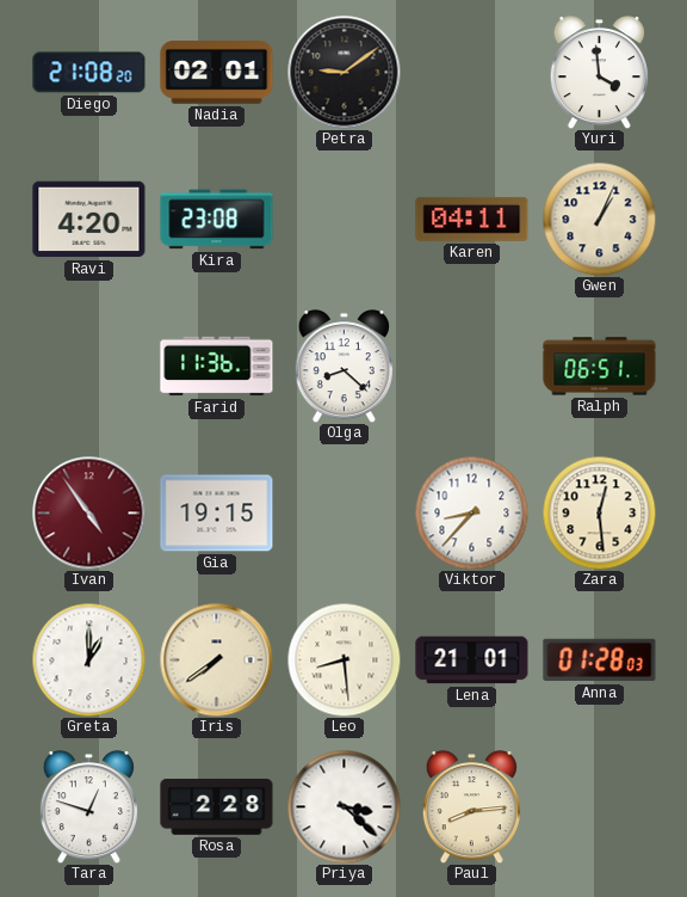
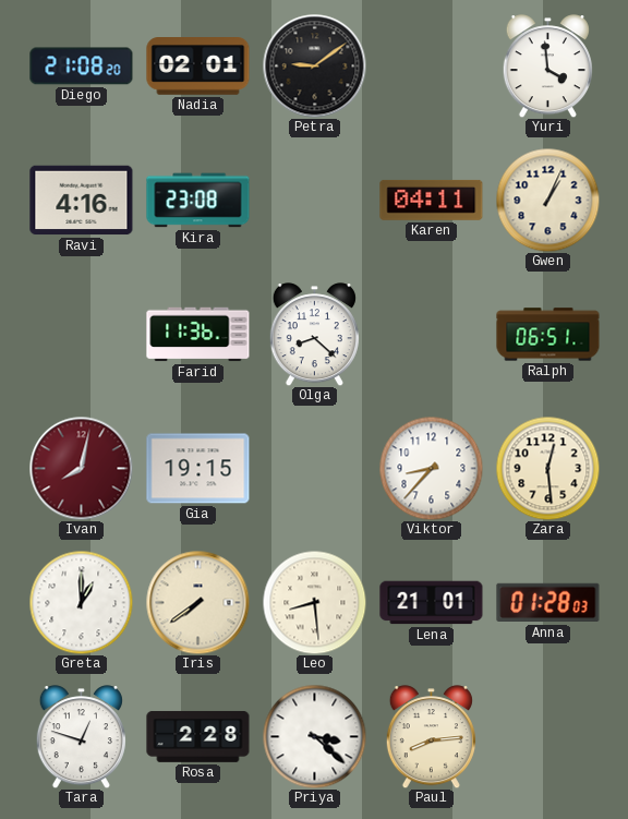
Ravi: 4:20 -> 4:16 (82, 201)
Ivan: 4:54 -> 8:02 (81, 468)
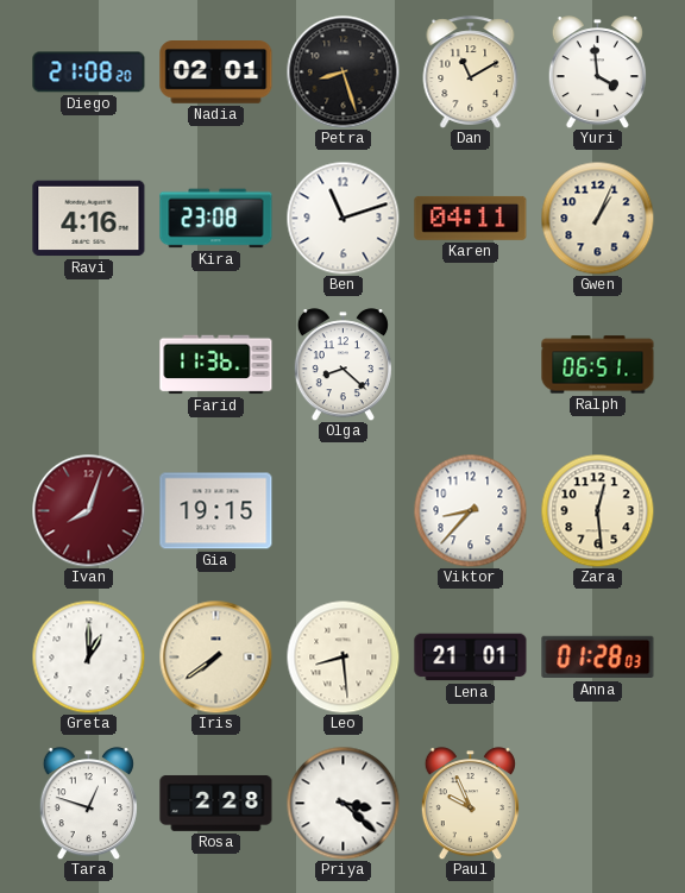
Petra: 9:09 -> 8:27 (342, 71)
Dan: none -> 11:10 (471, 73)
Ben: none -> 11:12 (342, 218)
Ivan: 8:02 -> 8:03 (88, 510)
Paul: 8:14 -> 9:56 (470, 804)
